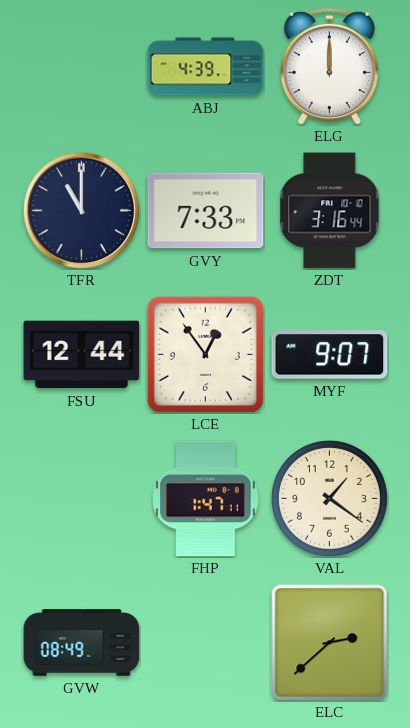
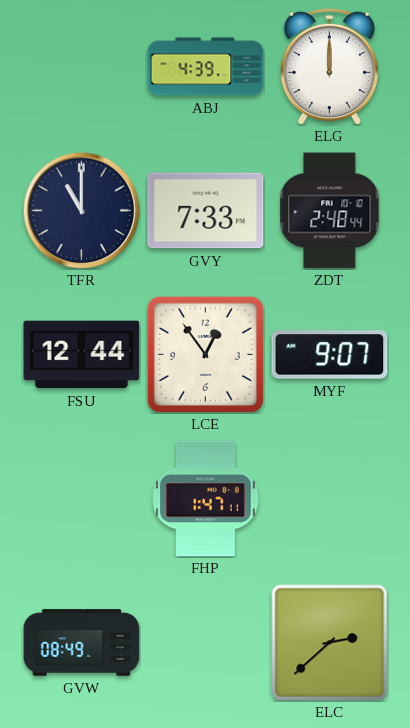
ZDT: 3:16 -> 2:48 (330, 211)
VAL: 1:21 -> none (329, 498)
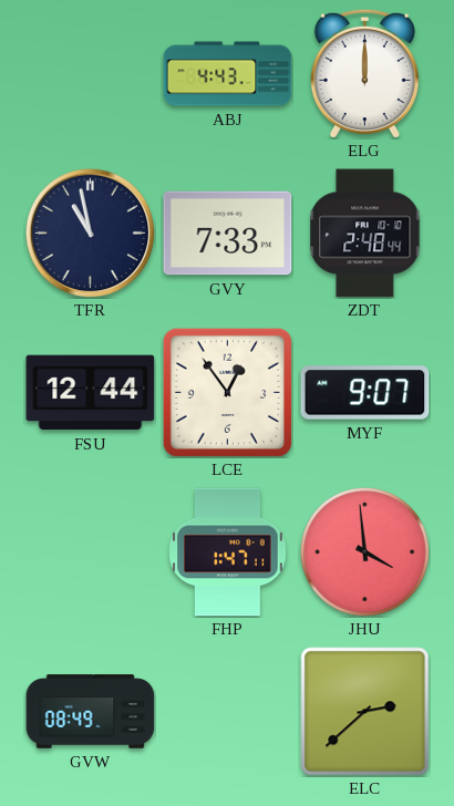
ABJ: 4:39 -> 4:43 (228, 74)
TFR: 11:00 -> 10:58 (90, 232)
JHU: none -> 3:59 (364, 551)
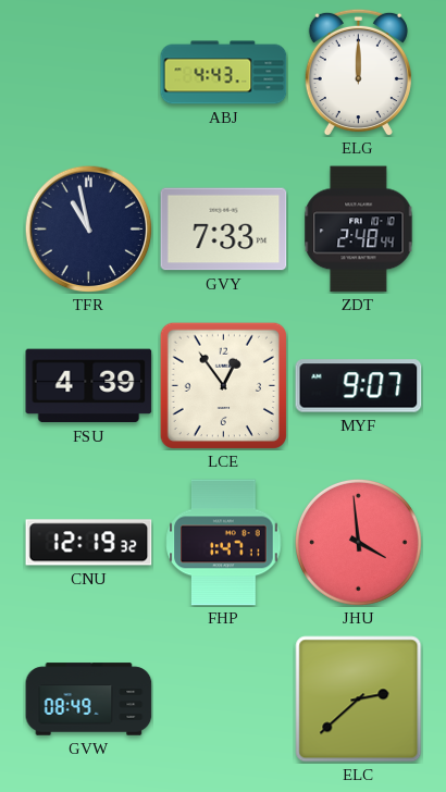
FSU: 12:44 -> 4:39 (89, 386)
CNU: none -> 12:19 (89, 543)
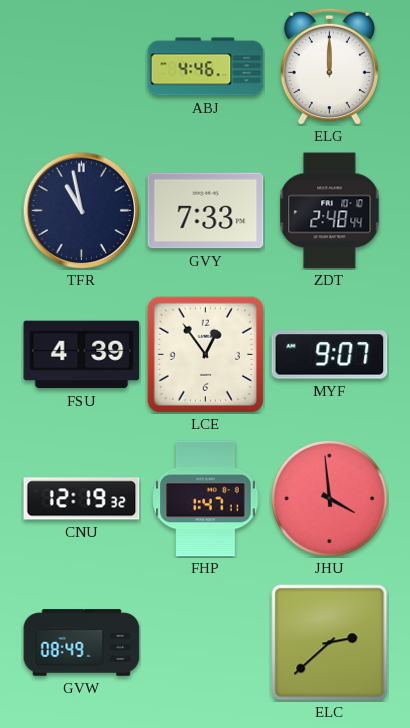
ABJ: 4:43 -> 4:46 (206, 67)
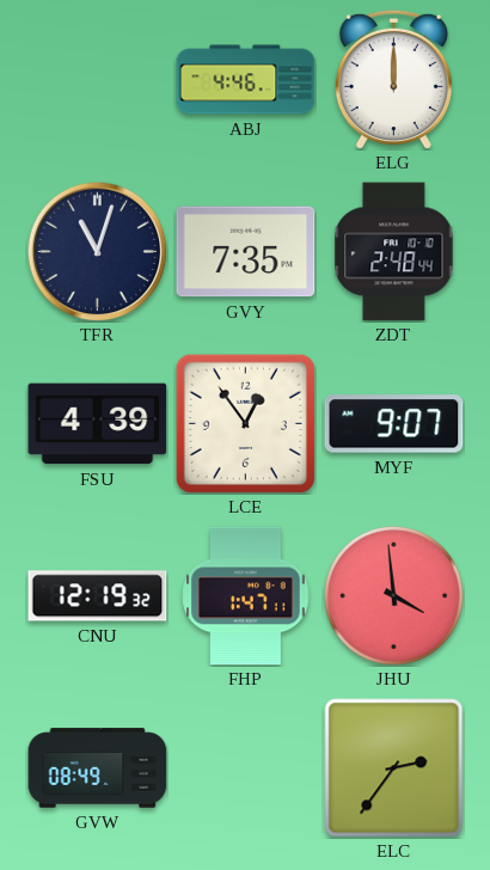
TFR: 10:58 -> 11:03 (97, 251)
GVY: 7:33 -> 7:35 (246, 252)
ELC: 2:38 -> 2:36 (394, 768)
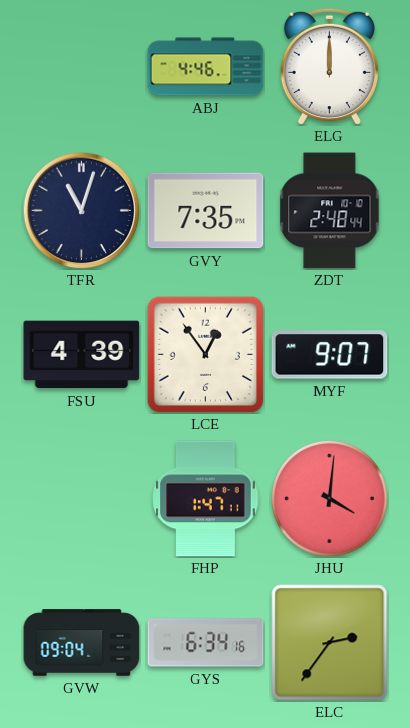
CNU: 12:19 -> none (98, 596)
JHU: 3:59 -> 4:01 (329, 498)
GVW: 08:49 -> 09:04 (82, 643)
GYS: none -> 6:34 (206, 643)
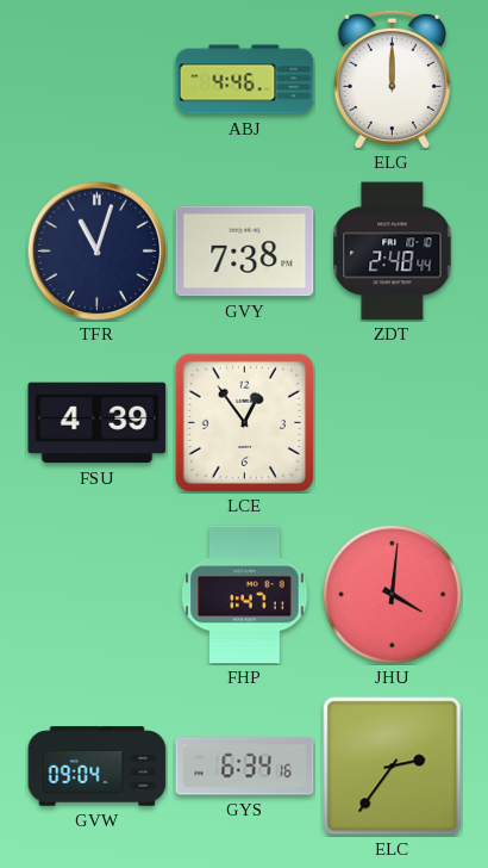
GVY: 7:35 -> 7:38 (245, 252)
MYF: 9:07 -> none (330, 355)
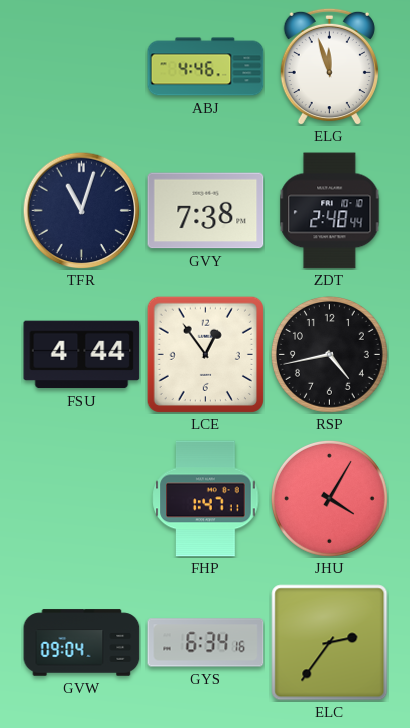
ELG: 12:00 -> 11:57 (329, 66)
FSU: 4:39 -> 4:44 (82, 355)
RSP: none -> 4:43 (329, 354)
JHU: 4:01 -> 4:05 (329, 498)
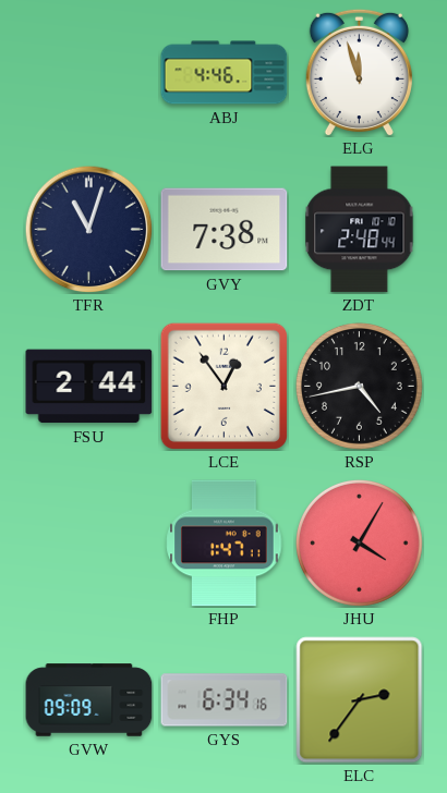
FSU: 4:44 -> 2:44 (89, 387)
GVW: 09:04 -> 09:09 (89, 700)
